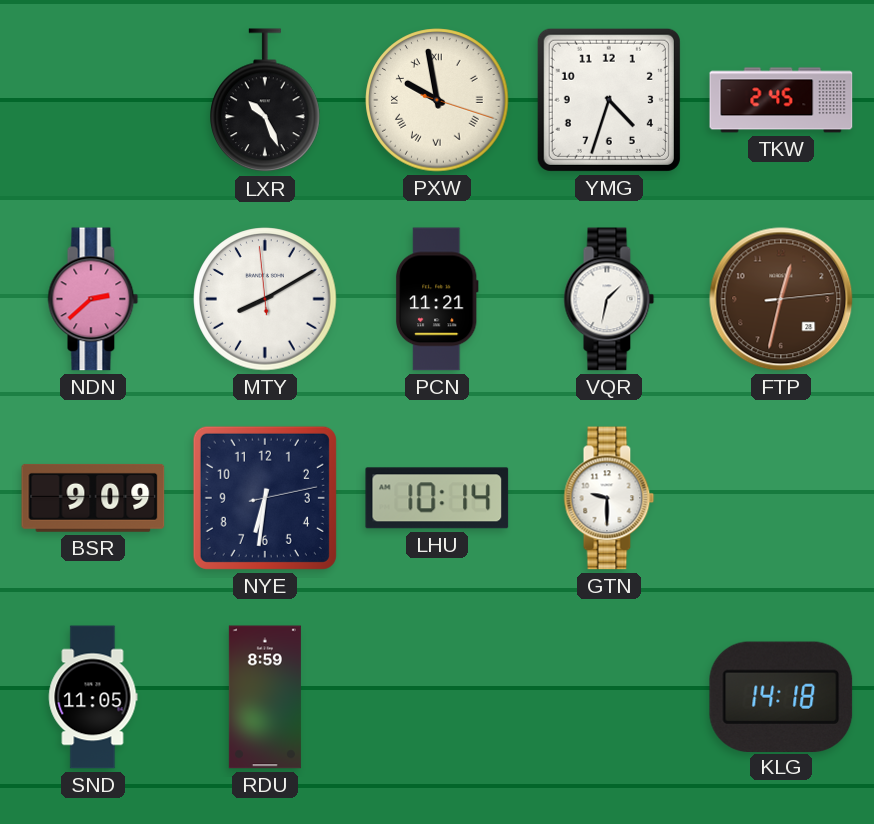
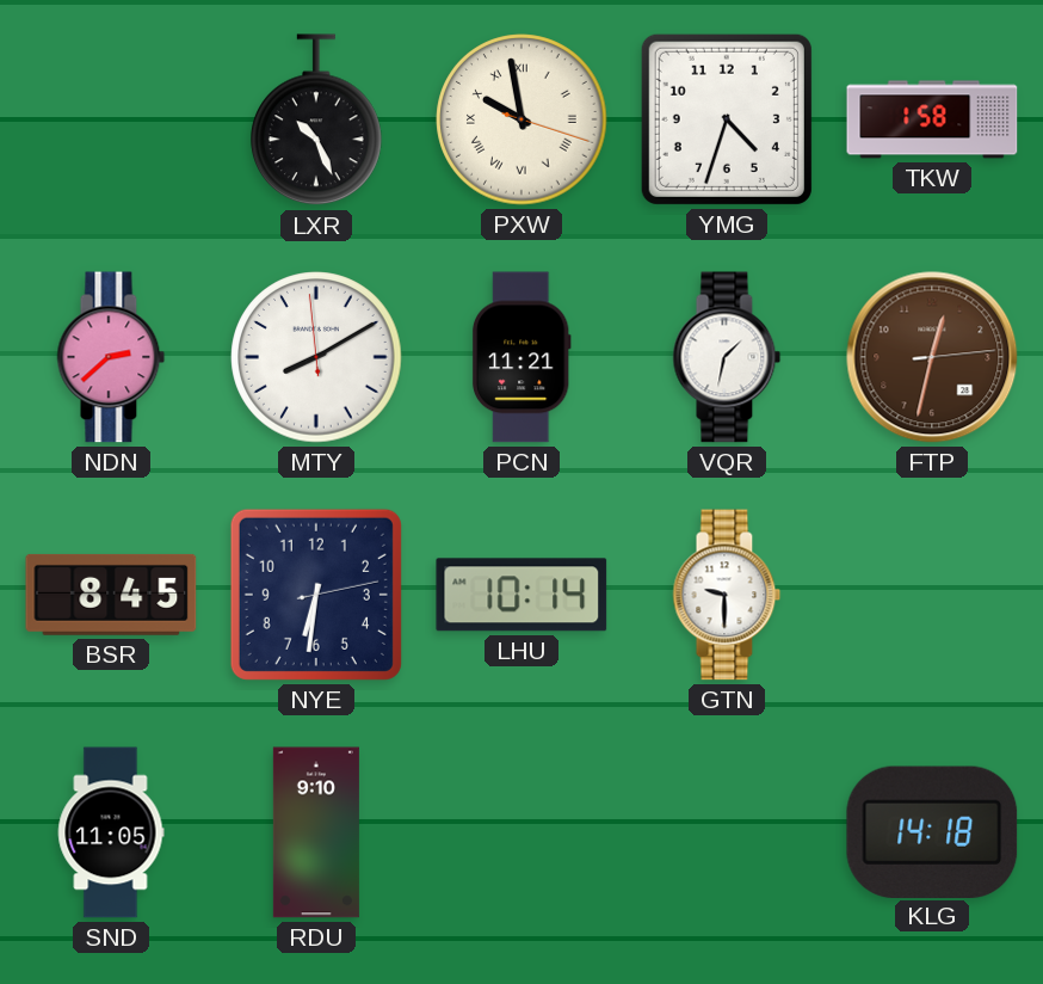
TKW: 2:45 -> 1:58 (932, 119)
BSR: 9:09 -> 8:45 (111, 595)
RDU: 8:59 -> 9:10 (316, 832)
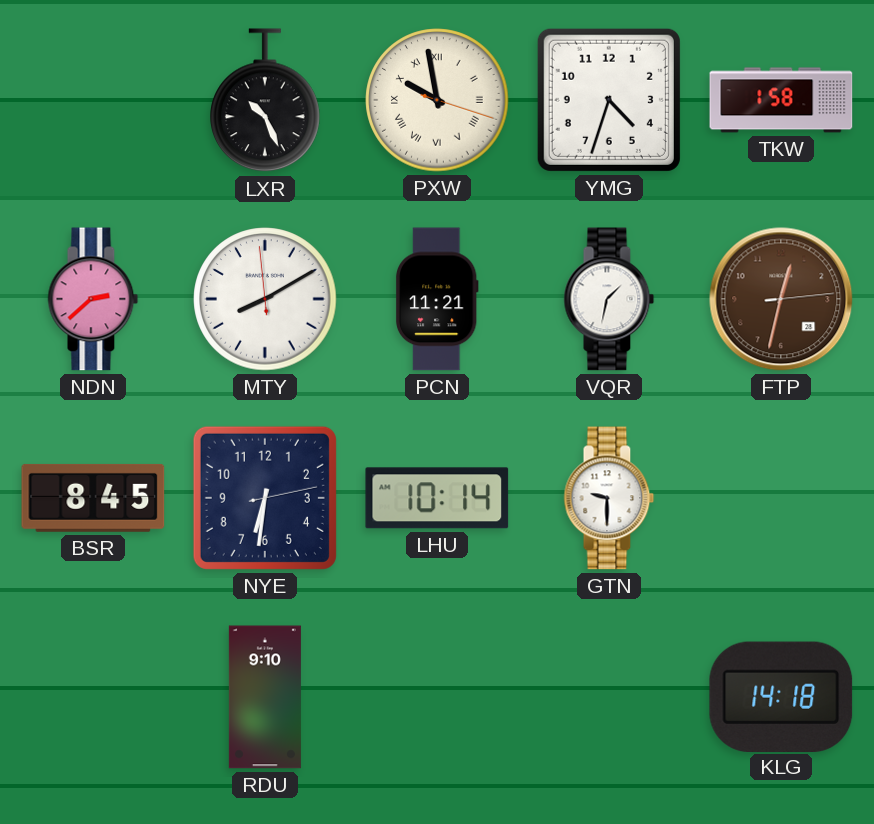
SND: 11:05 -> none (111, 832)
